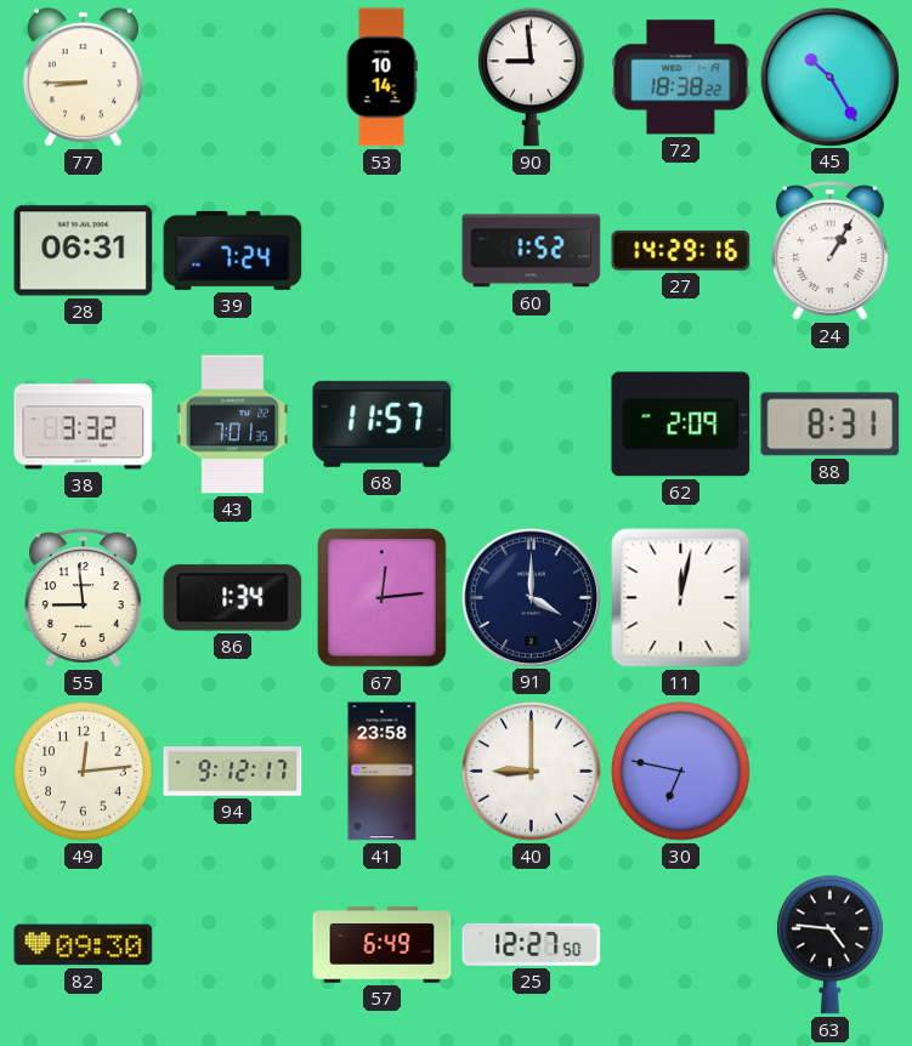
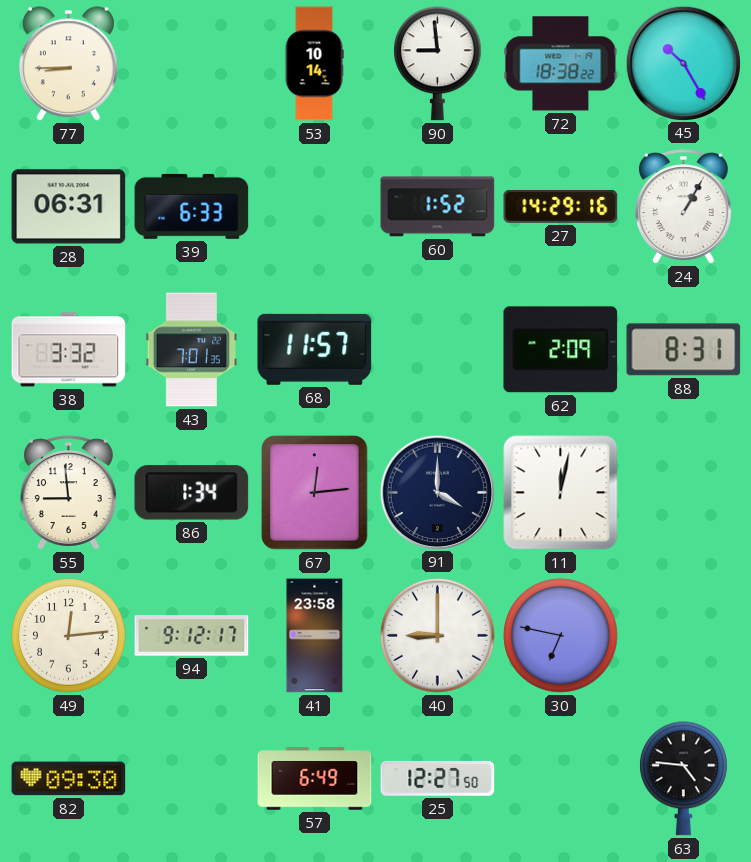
39: 7:24 -> 6:33 (192, 206)
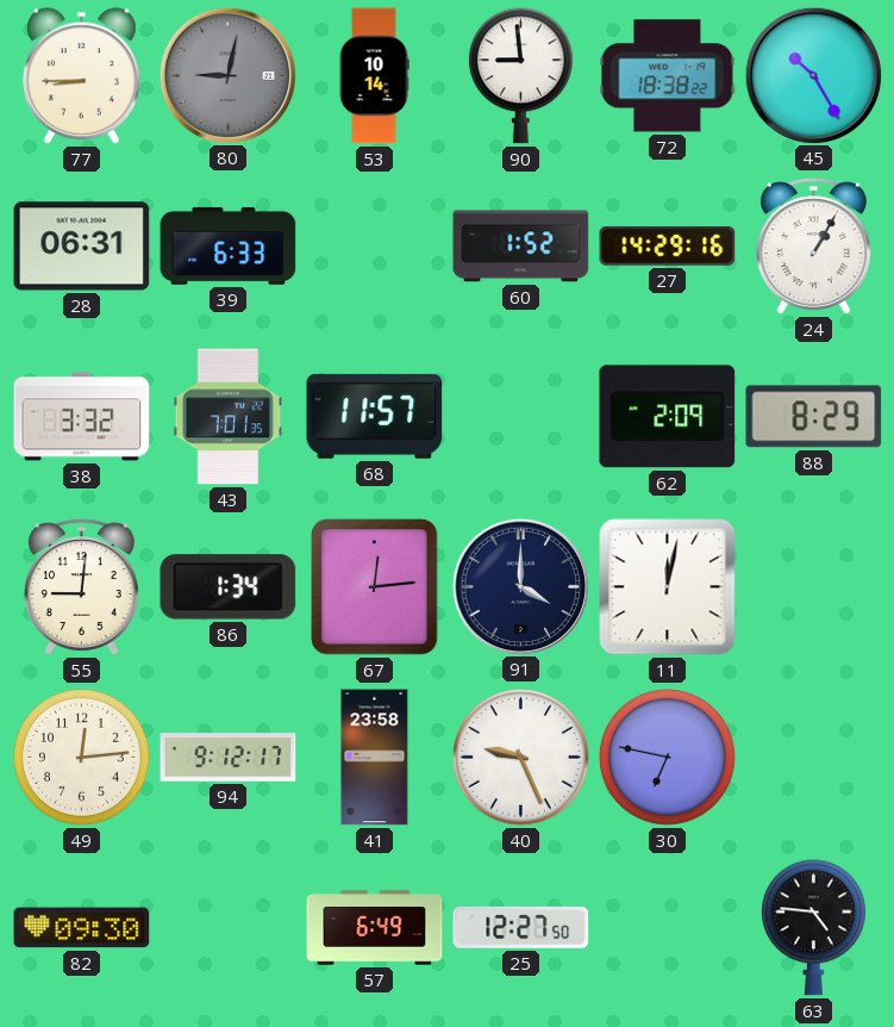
80: none -> 9:02 (227, 75)
88: 8:31 -> 8:29 (814, 417)
55: 8:59 -> 9:01 (81, 587)
40: 9:00 -> 9:26 (521, 758)
